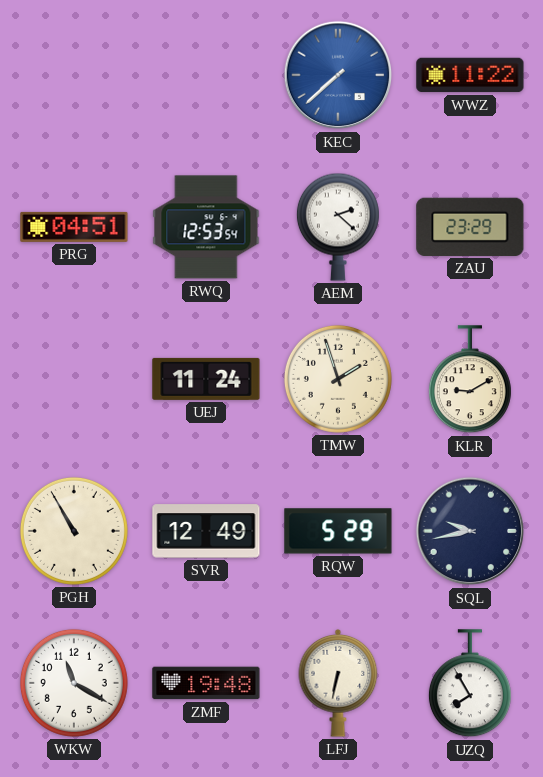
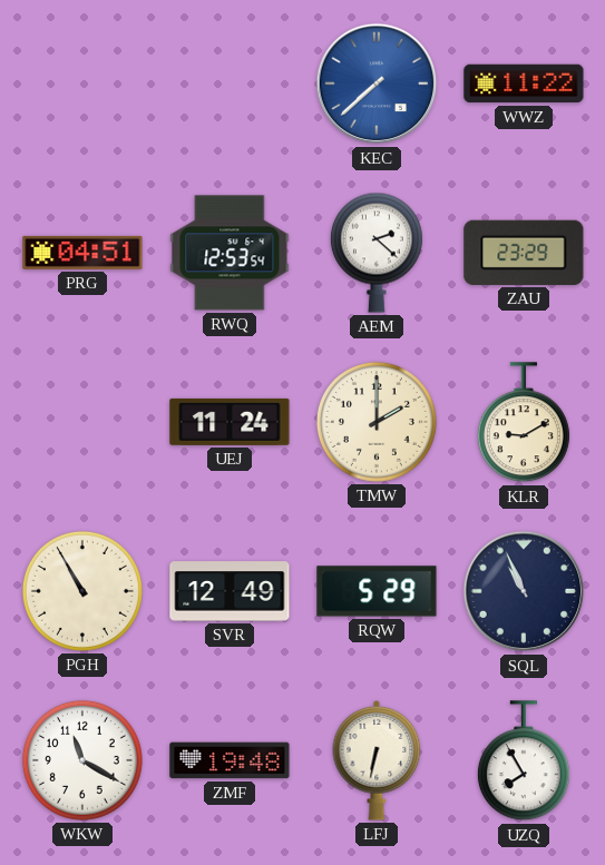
TMW: 1:57 -> 2:00 (377, 422)
SQL: 9:43 -> 10:56 (524, 591)
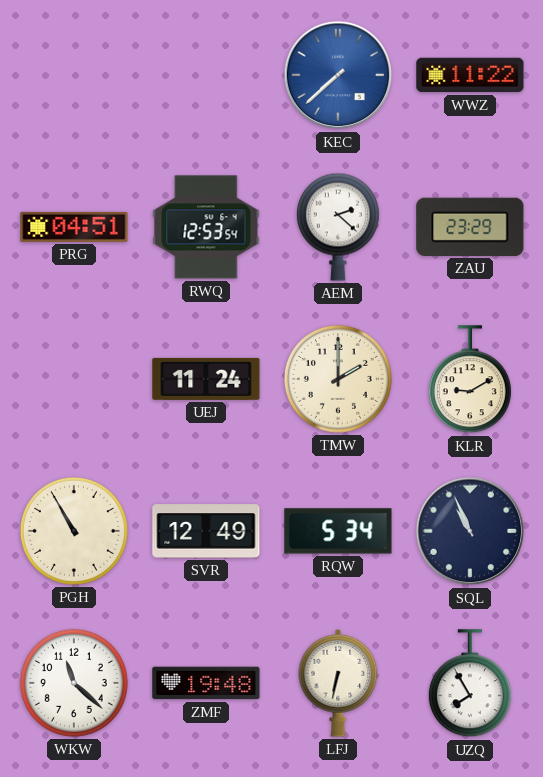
RQW: 5:29 -> 5:34 (338, 531)
WKW: 11:20 -> 11:22 (74, 683)
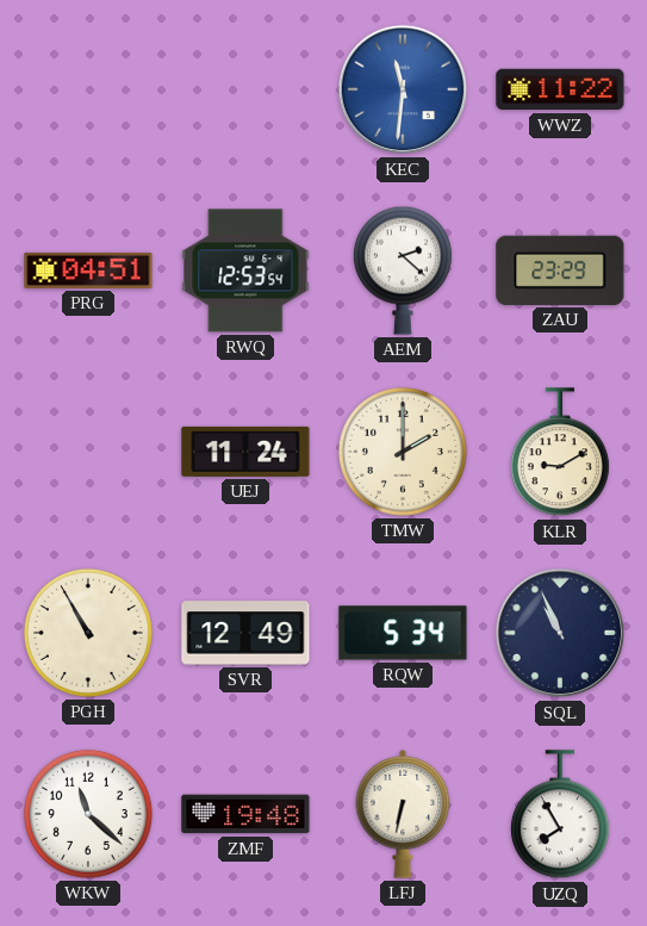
KEC: 7:38 -> 11:31 (403, 89)
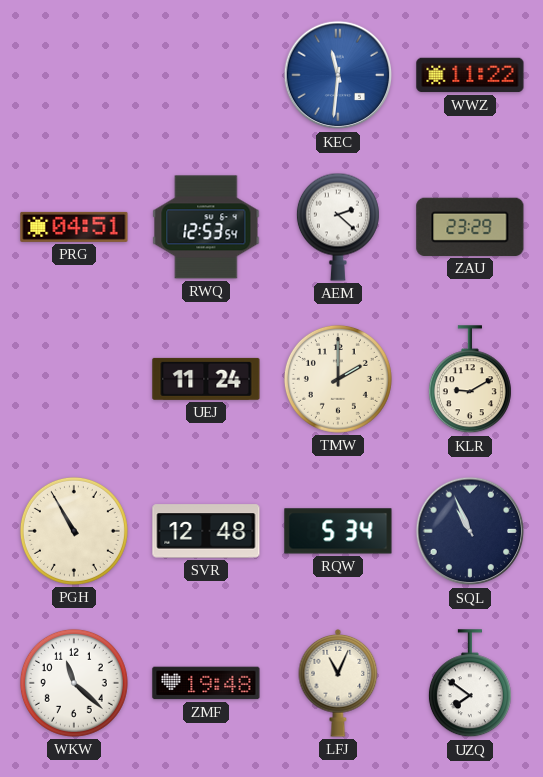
SVR: 12:49 -> 12:48 (206, 531)
LFJ: 6:32 -> 11:04 (338, 684)
UZQ: 7:55 -> 7:51 (470, 684)
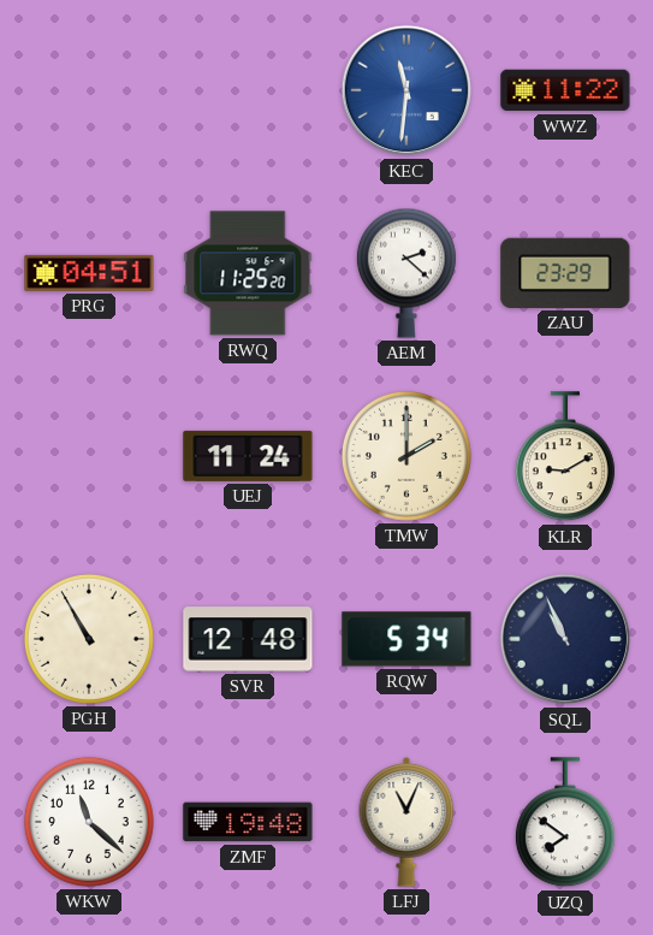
RWQ: 12:53 -> 11:25 (248, 273)
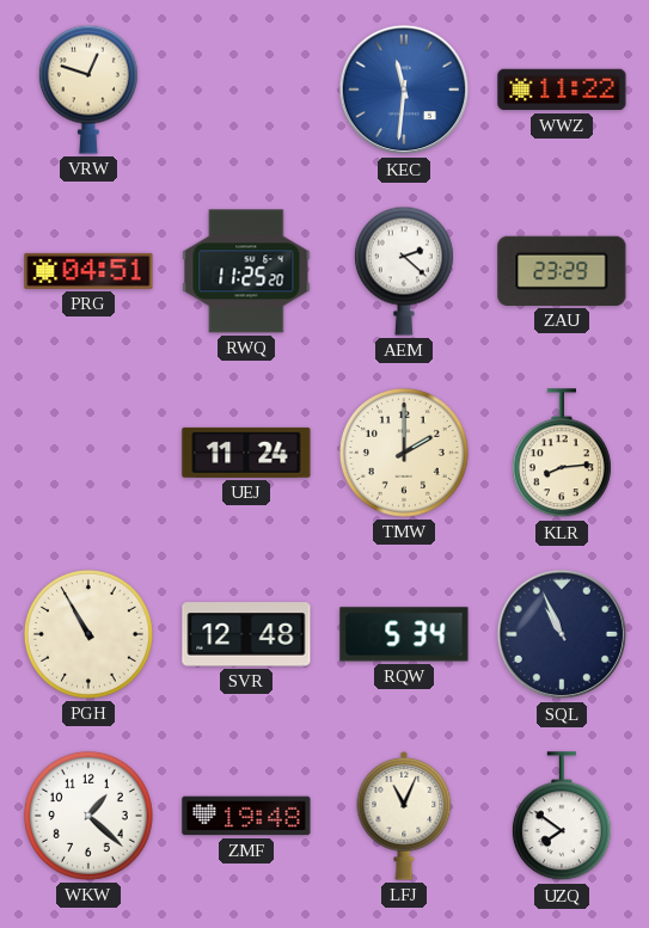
VRW: none -> 12:48 (88, 90)
KLR: 9:10 -> 8:14 (562, 454)
WKW: 11:22 -> 1:22 (88, 816)
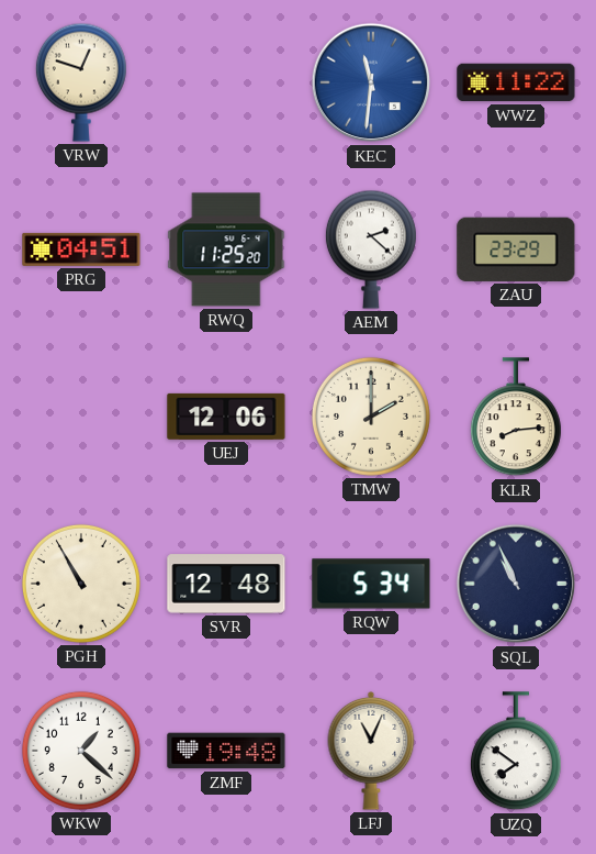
UEJ: 11:24 -> 12:06 (226, 417)
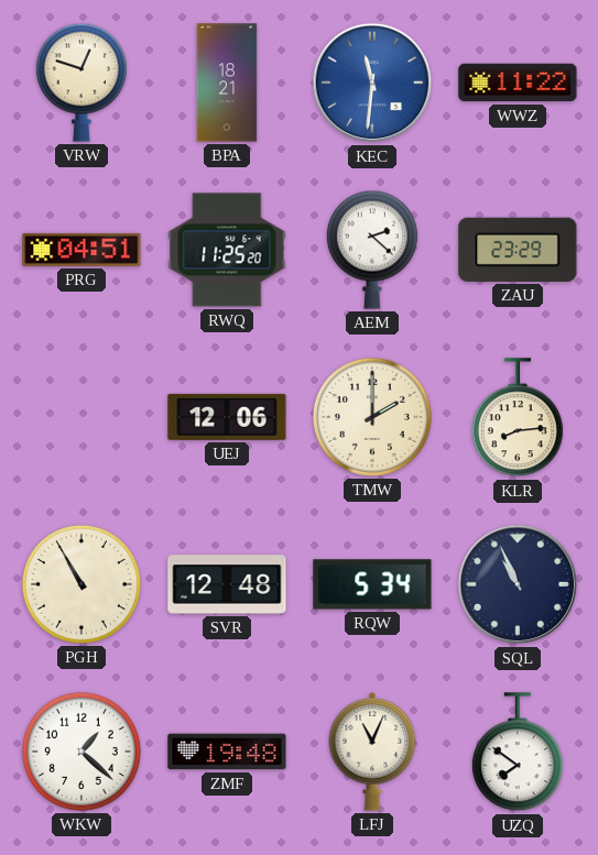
BPA: none -> 18:21 (227, 83)
